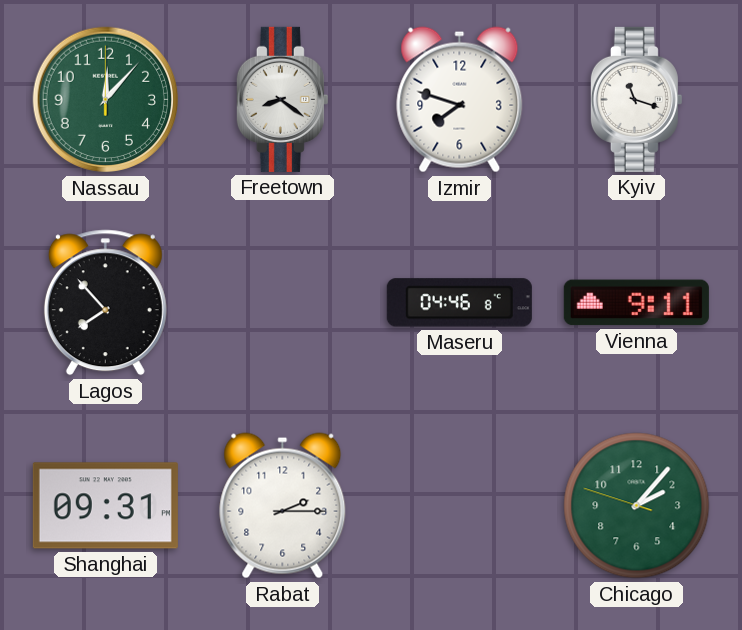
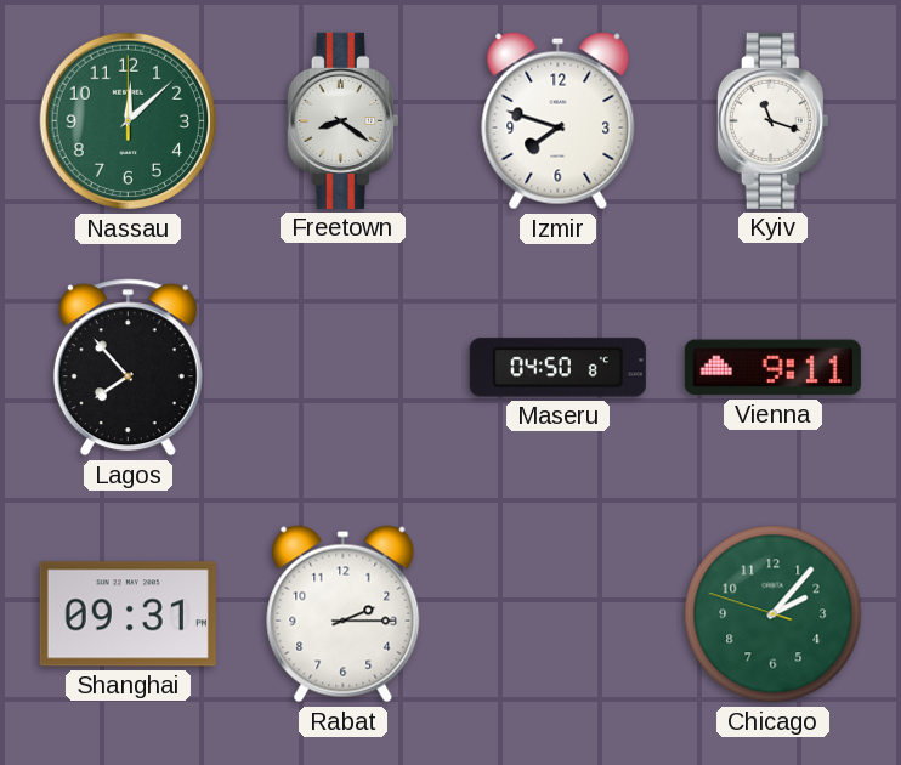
Nassau: 12:07 -> 12:08 (129, 121)
Maseru: 04:46 -> 04:50 (557, 368)
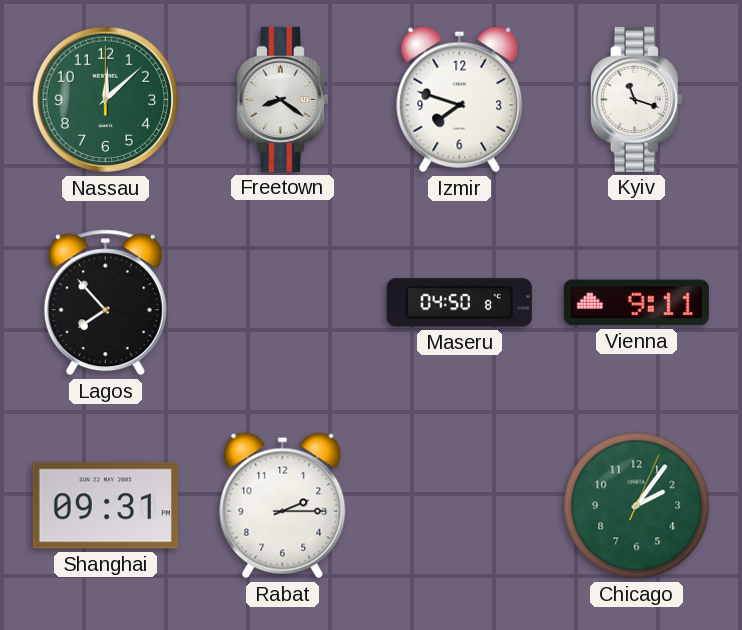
Chicago: 2:06:48 -> 2:06:04 (637, 506)
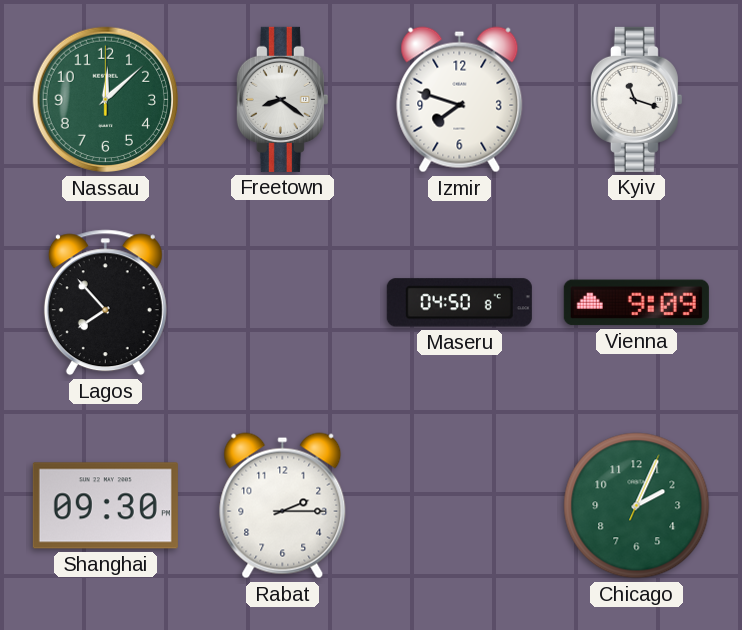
Vienna: 9:11 -> 9:09 (636, 303)
Shanghai: 09:31 -> 09:30 (105, 506)
Chicago: 2:06 -> 2:04 (637, 506)
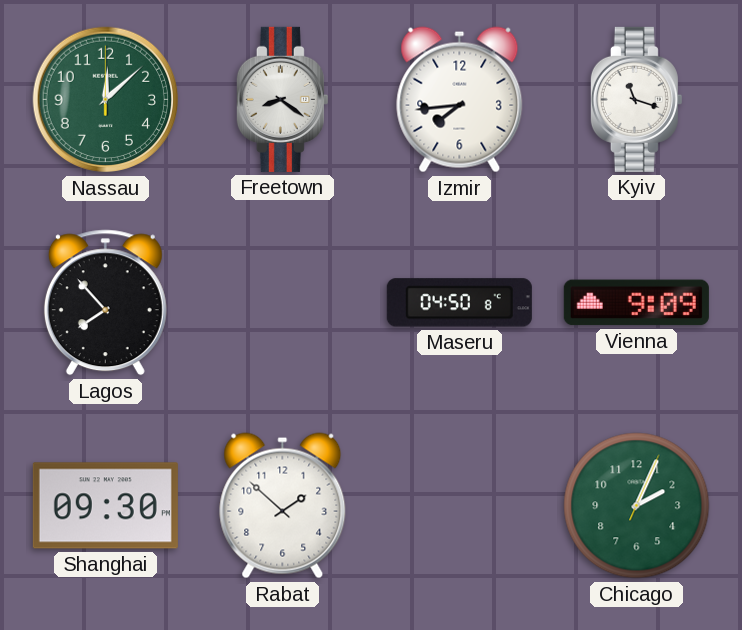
Izmir: 7:48 -> 7:44 (460, 100)
Rabat: 2:15 -> 1:52 (283, 506)
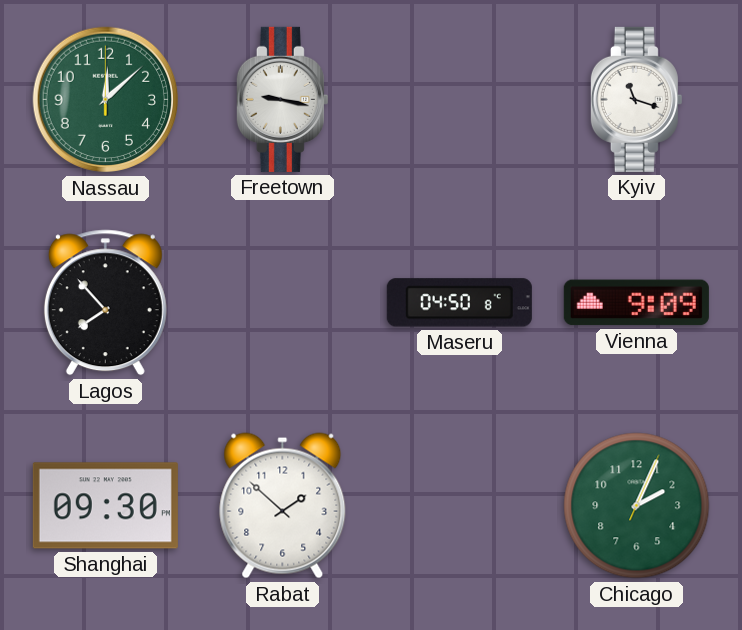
Freetown: 8:21 -> 9:17 (282, 99)
Izmir: 7:44 -> none (460, 100)
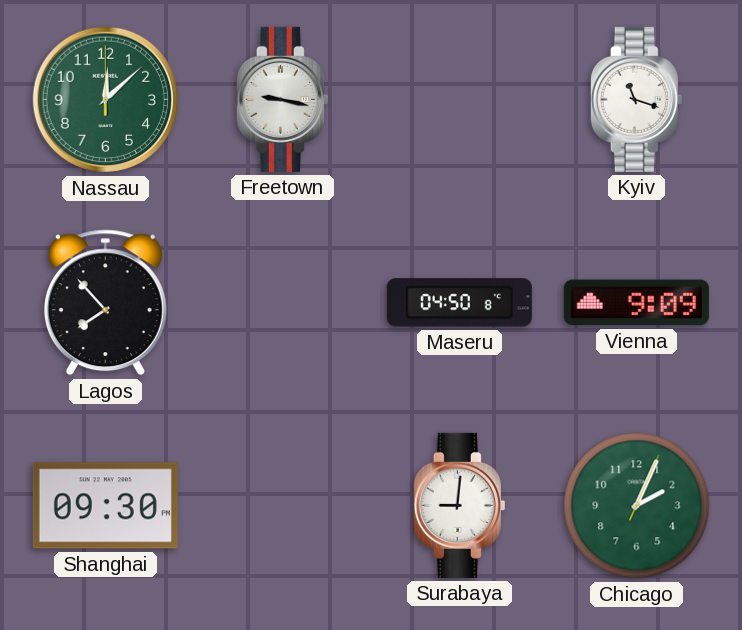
Rabat: 1:52 -> none (283, 506)
Surabaya: none -> 9:01 (459, 505)
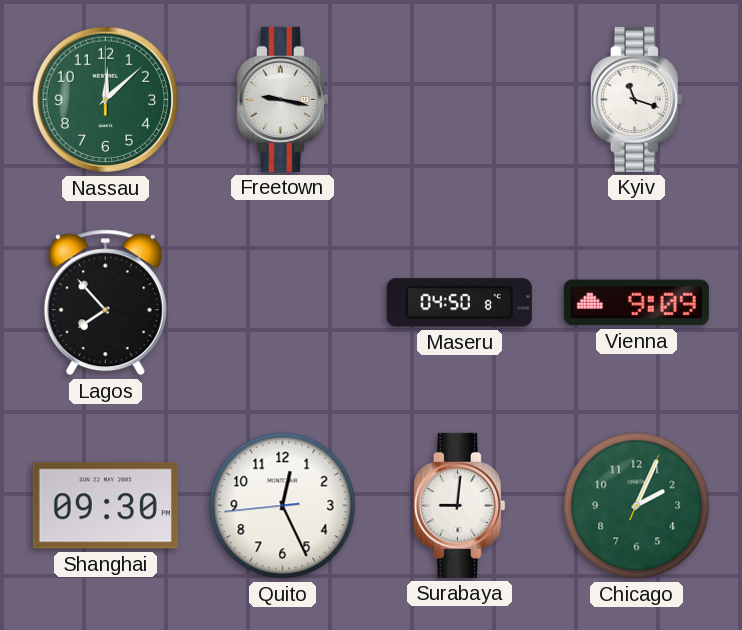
Quito: none -> 12:25 (283, 506)
